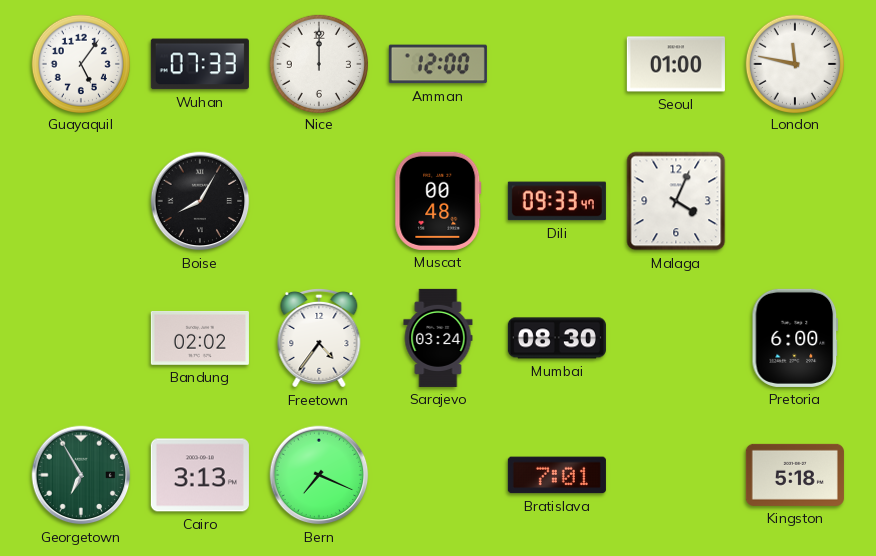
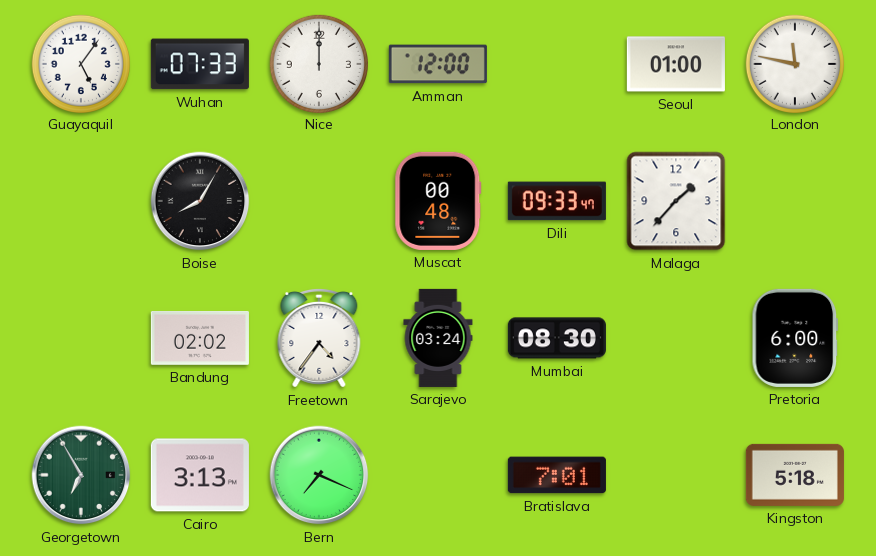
Malaga: 4:04 -> 1:37 (676, 201)
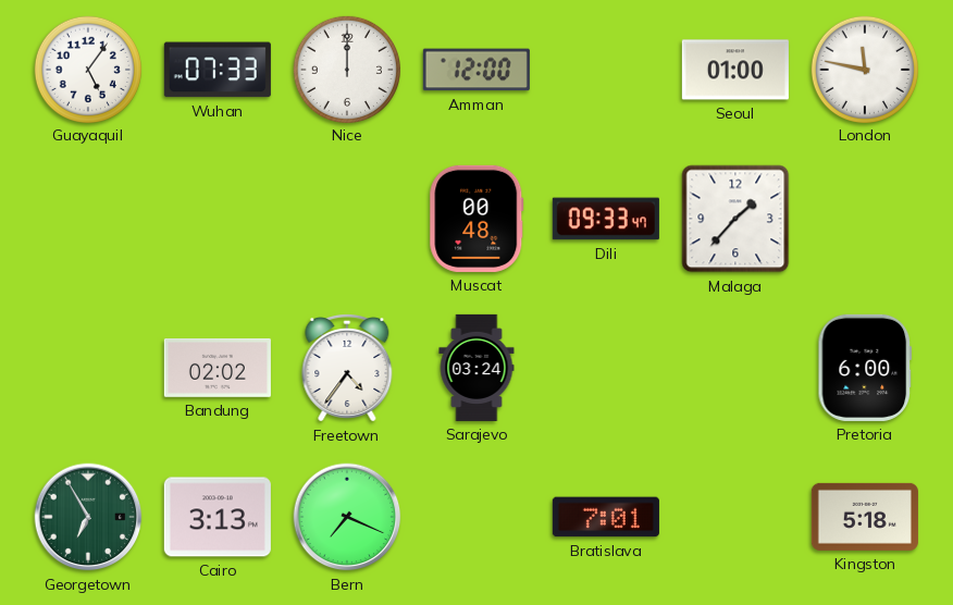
Boise: 8:05 -> none (200, 201)
Mumbai: 08:30 -> none (557, 338)
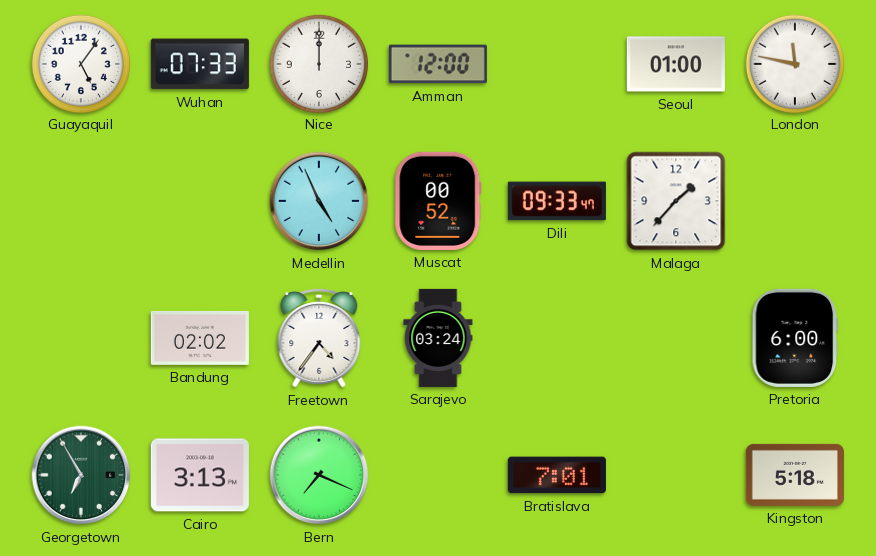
Medellin: none -> 4:56 (319, 201)
Muscat: 00:48 -> 00:52 (438, 201)
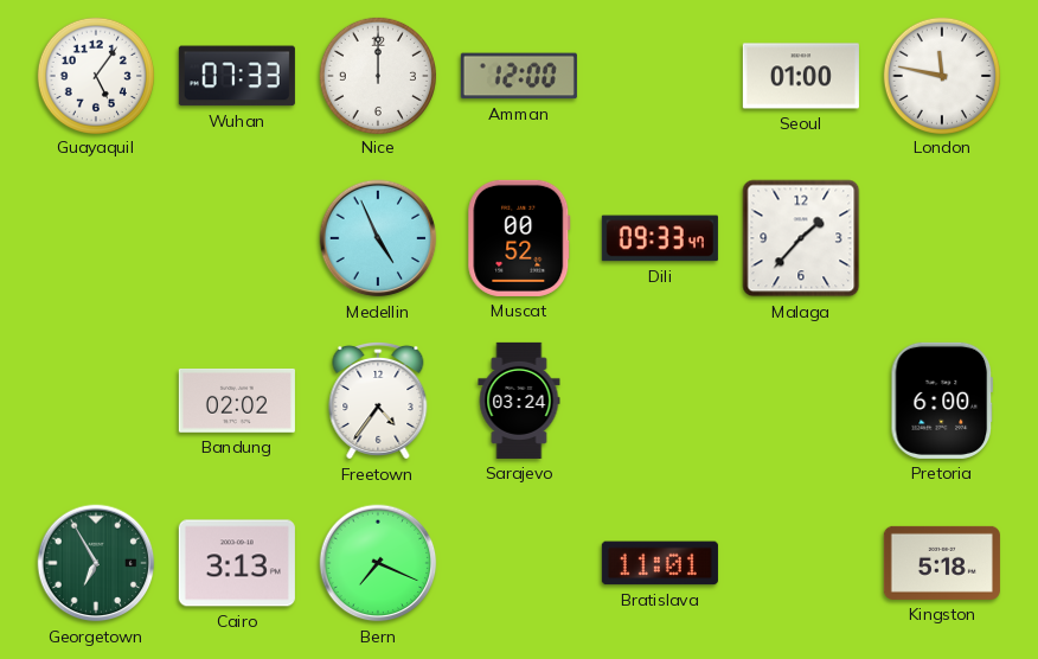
Bratislava: 7:01 -> 11:01 (660, 563)
